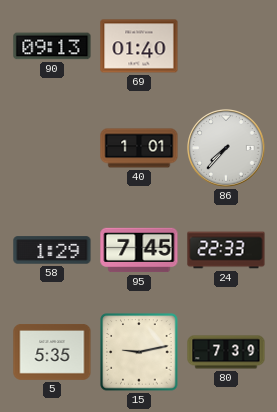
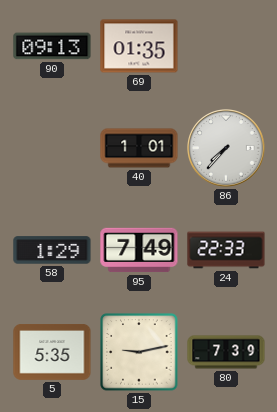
69: 01:40 -> 01:35 (139, 46)
95: 7:45 -> 7:49 (139, 250)
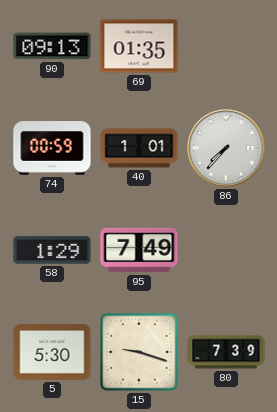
74: none -> 00:59 (52, 148)
24: 22:33 -> none (226, 250)
5: 5:35 -> 5:30 (52, 353)
15: 9:13 -> 9:18 (139, 352)
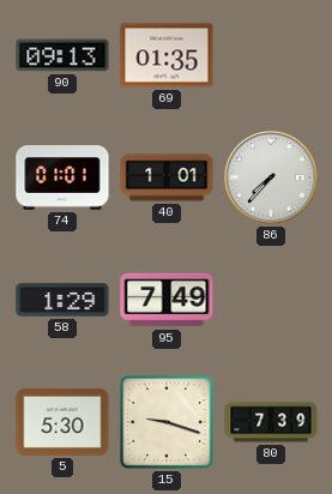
74: 00:59 -> 01:01 (62, 177)
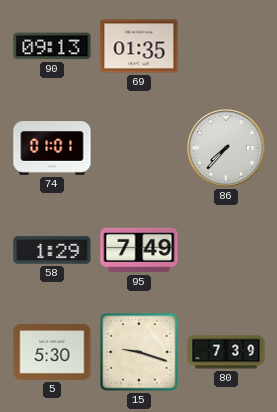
40: 1:01 -> none (167, 177)
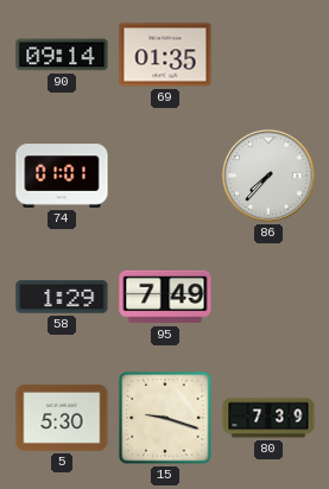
90: 09:13 -> 09:14 (62, 55)
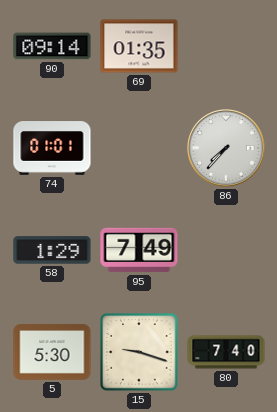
80: 7:39 -> 7:40 (226, 352)
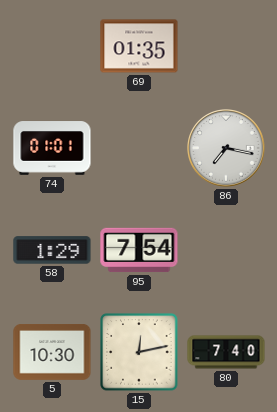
90: 09:14 -> none (52, 46)
86: 7:37 -> 7:17 (227, 149)
95: 7:49 -> 7:54 (139, 250)
5: 5:30 -> 10:30 (52, 353)
15: 9:18 -> 12:13 (139, 352)
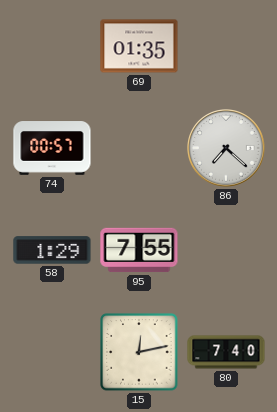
74: 01:01 -> 00:57 (52, 148)
86: 7:17 -> 7:22 (227, 149)
95: 7:54 -> 7:55 (139, 250)
5: 10:30 -> none (52, 353)
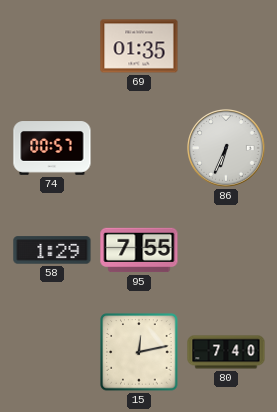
86: 7:22 -> 6:34 (227, 149)
